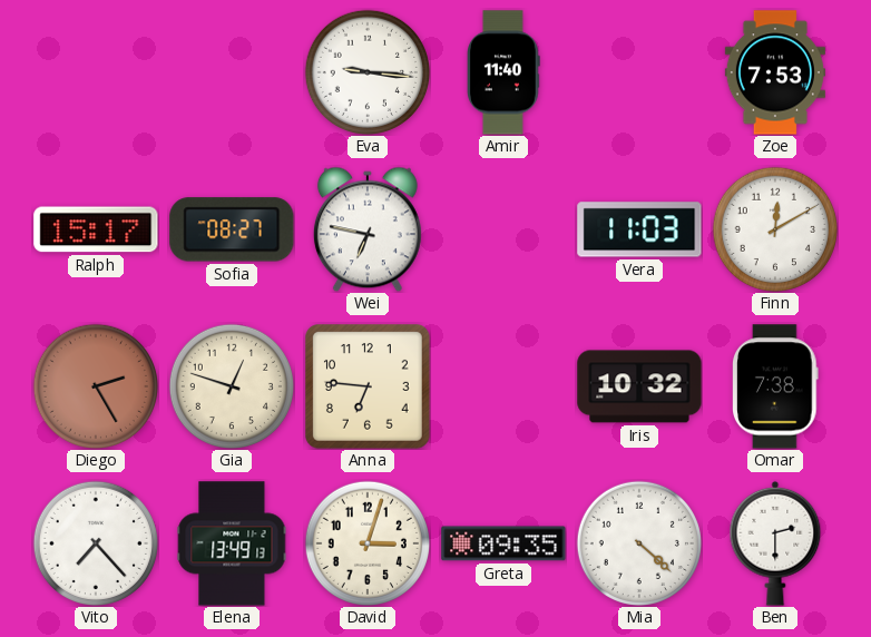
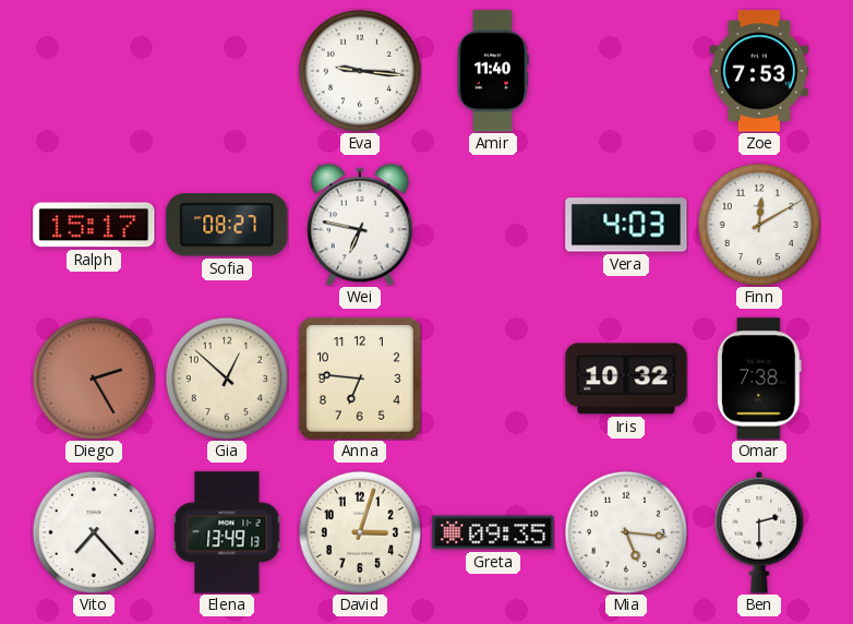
Vera: 11:03 -> 4:03 (626, 225)
Gia: 12:48 -> 12:52 (226, 377)
Mia: 4:22 -> 5:16 (625, 531)
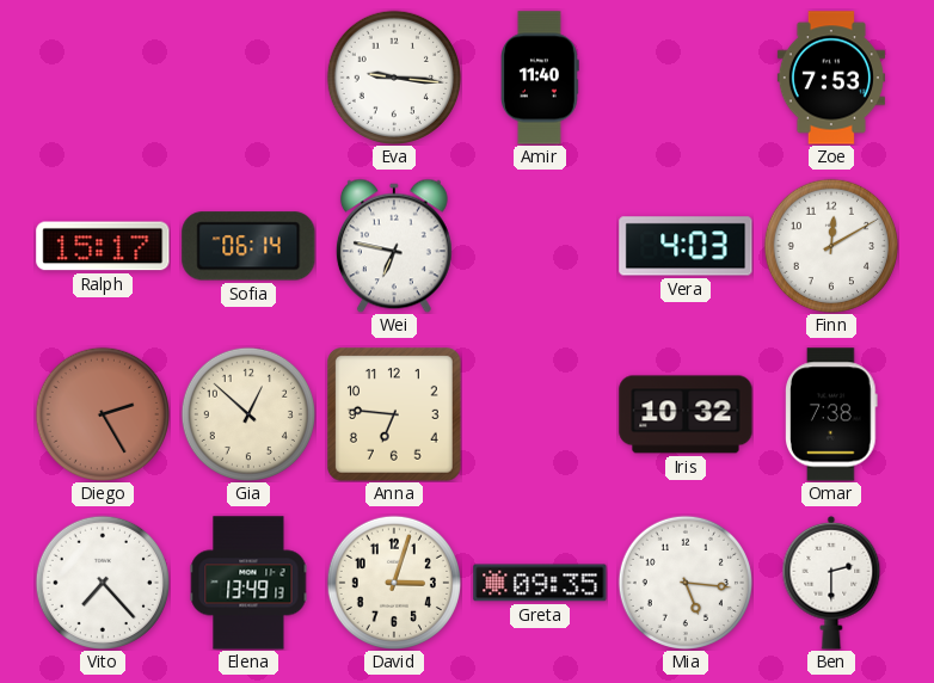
Sofia: 08:27 -> 06:14 (248, 246)
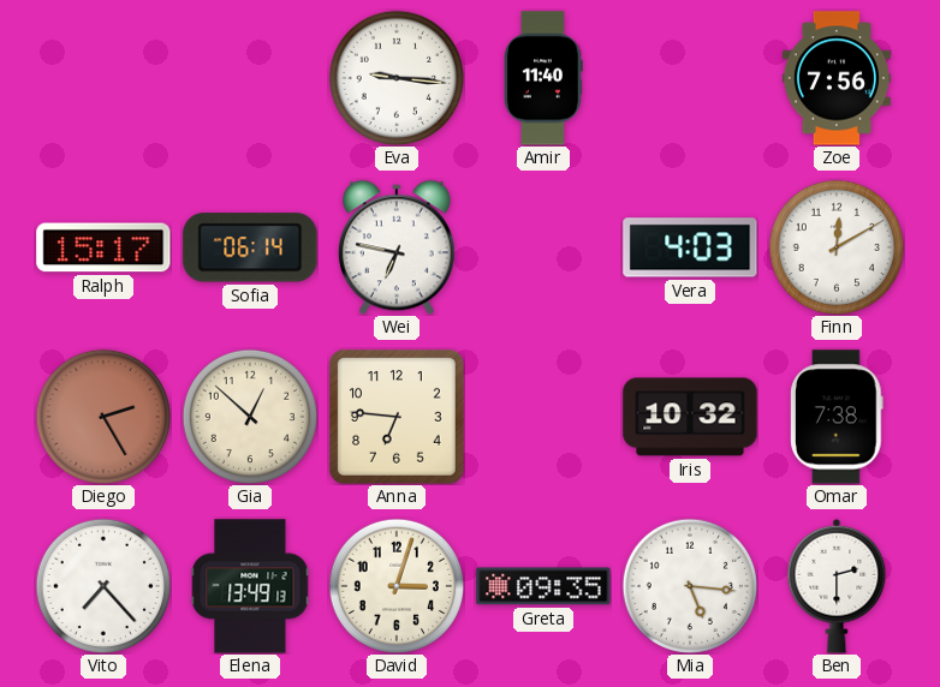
Zoe: 7:53 -> 7:56 (837, 78)
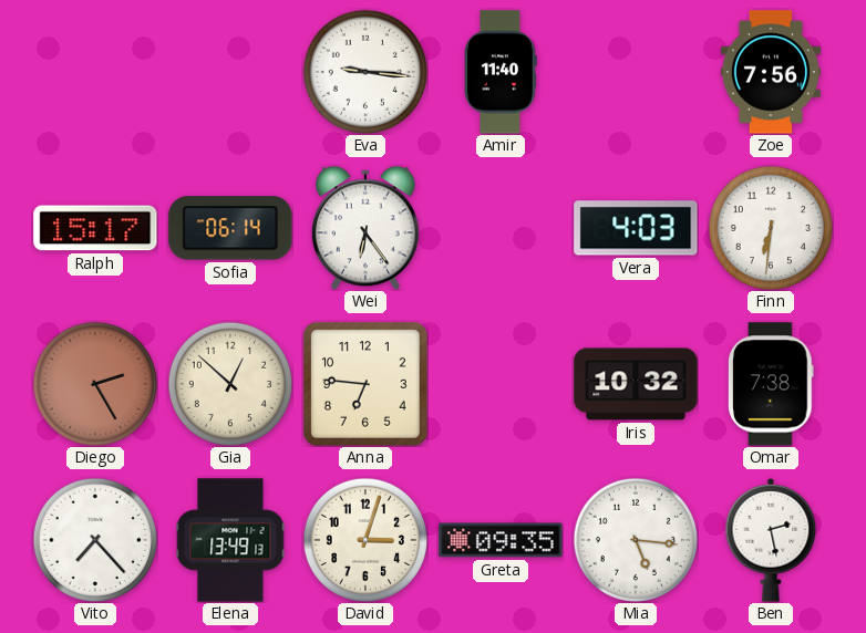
Wei: 6:47 -> 6:24 (365, 228)
Finn: 12:10 -> 6:31 (770, 227)
Ben: 2:30 -> 2:28 (771, 540)
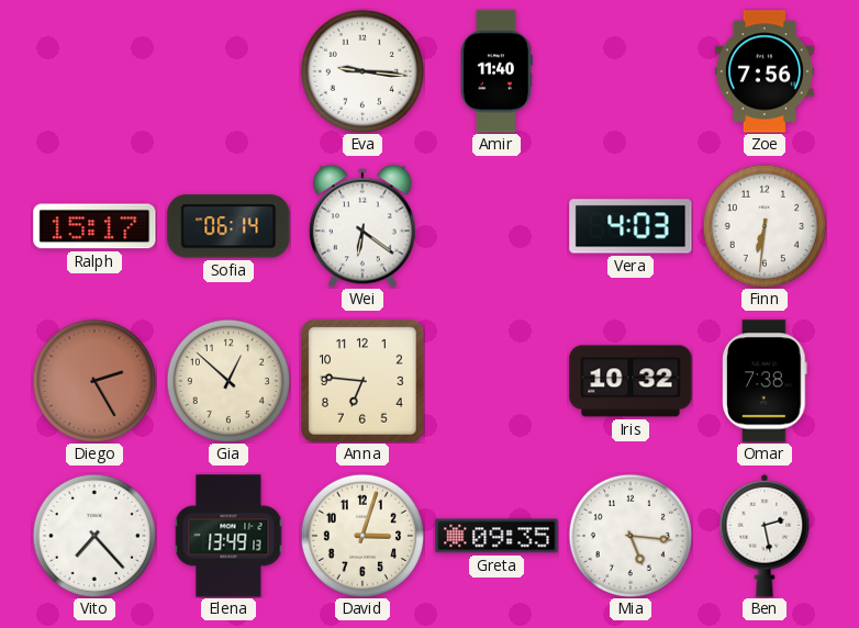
Wei: 6:24 -> 6:21 (362, 226)
